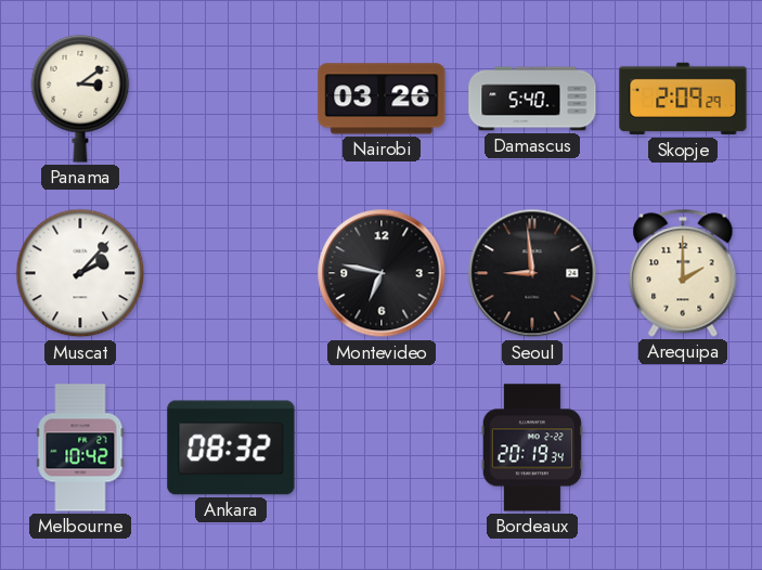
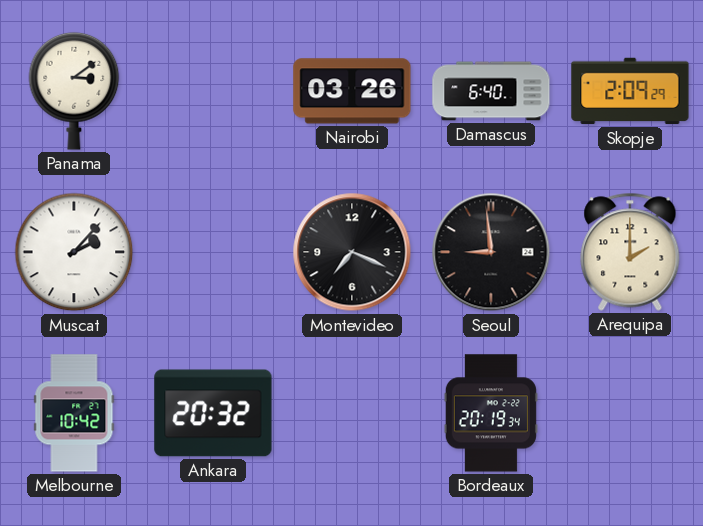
Damascus: 5:40 -> 6:40 (491, 91)
Montevideo: 6:47 -> 7:19 (352, 252)
Ankara: 08:32 -> 20:32 (213, 413)
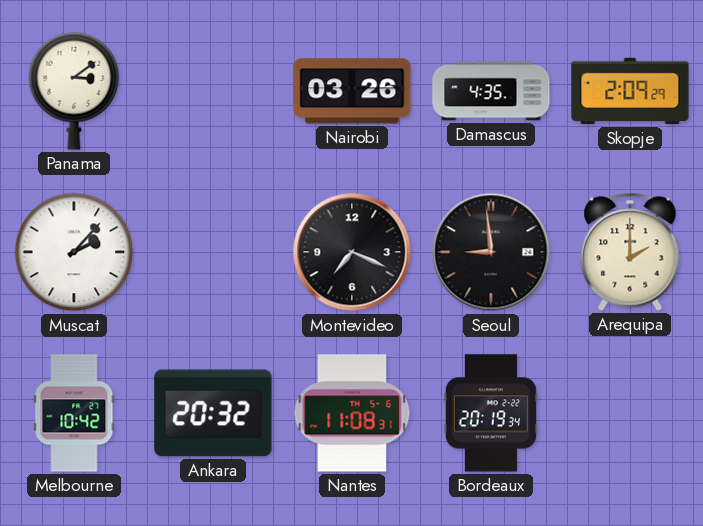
Damascus: 6:40 -> 4:35 (491, 91)
Nantes: none -> 11:08 (352, 413)
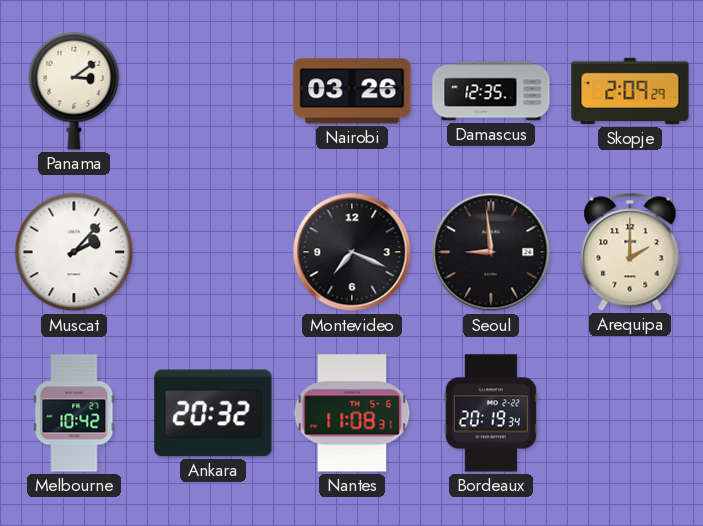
Damascus: 4:35 -> 12:35 (491, 91)
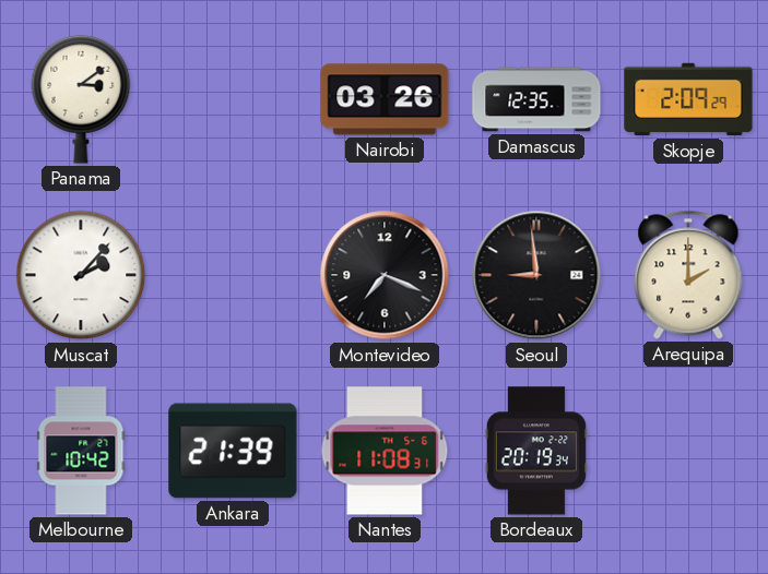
Ankara: 20:32 -> 21:39 (233, 451)
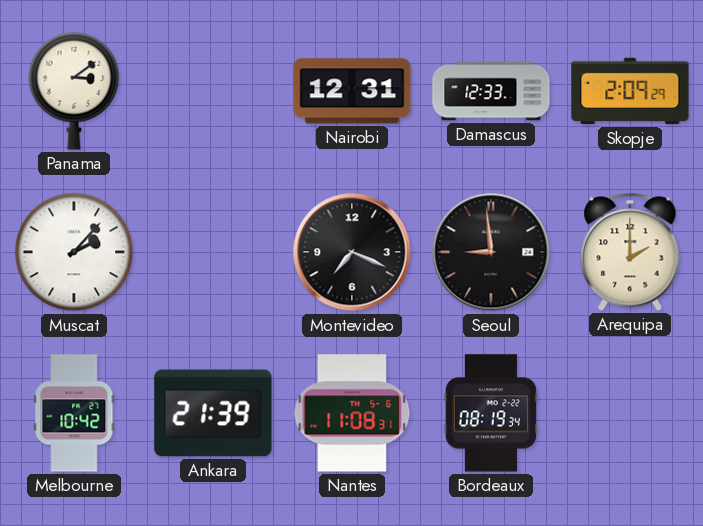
Nairobi: 03:26 -> 12:31 (352, 91)
Damascus: 12:35 -> 12:33 (491, 91)
Bordeaux: 20:19 -> 08:19 (491, 413)
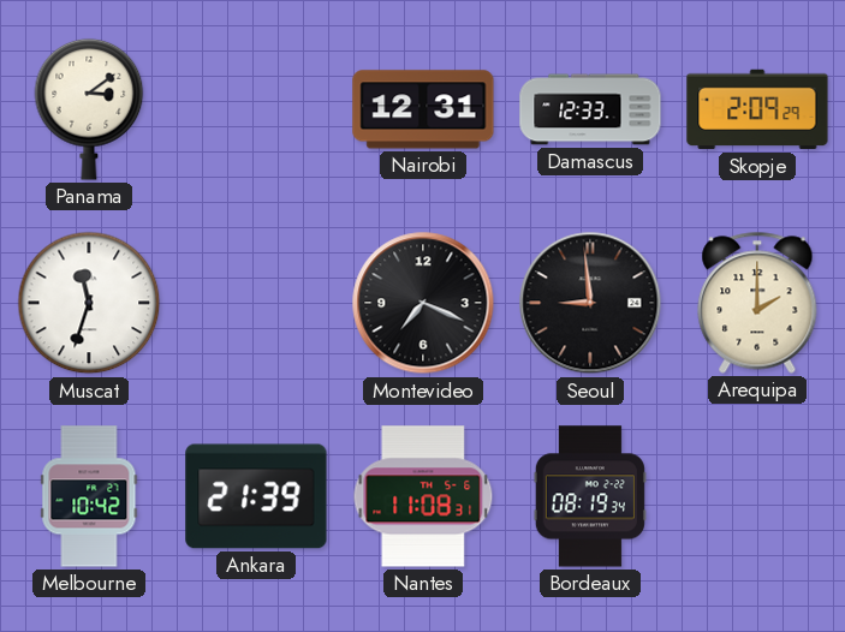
Muscat: 2:07 -> 11:33 (89, 303)
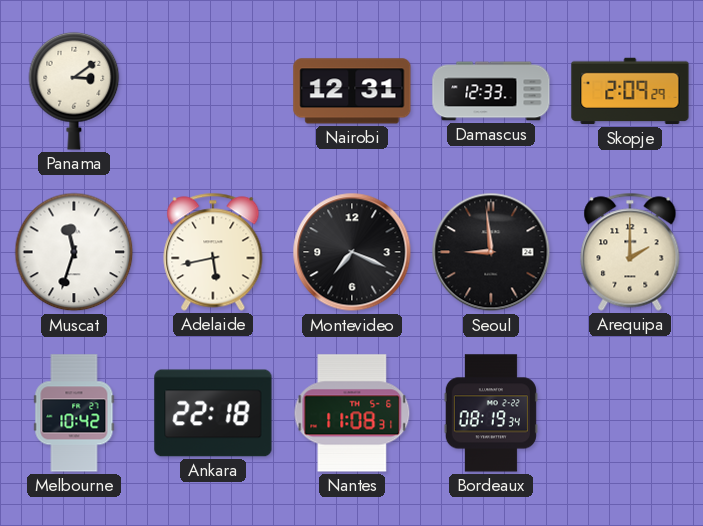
Adelaide: none -> 5:43 (213, 252)
Ankara: 21:39 -> 22:18 (213, 413)
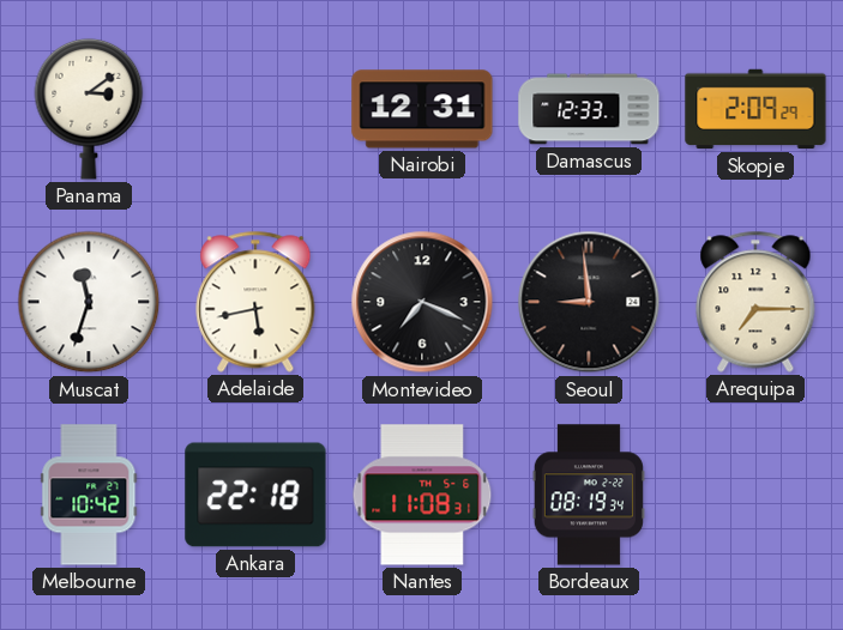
Arequipa: 2:00 -> 7:15 (755, 302)
